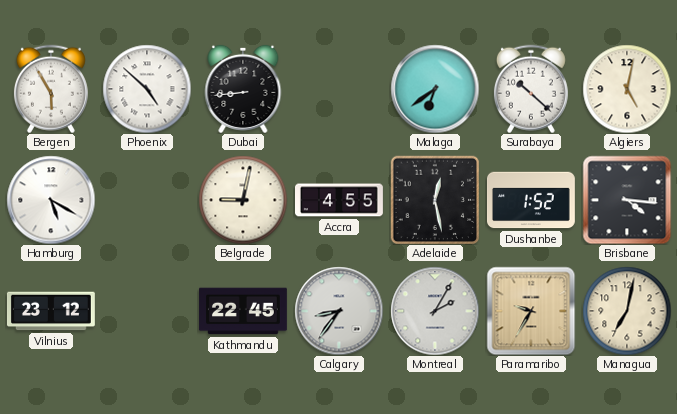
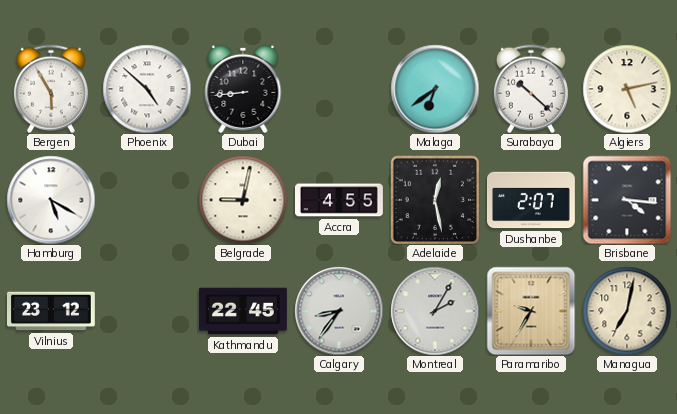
Algiers: 5:02 -> 5:13 (627, 89)
Dushanbe: 1:52 -> 2:07 (532, 200)
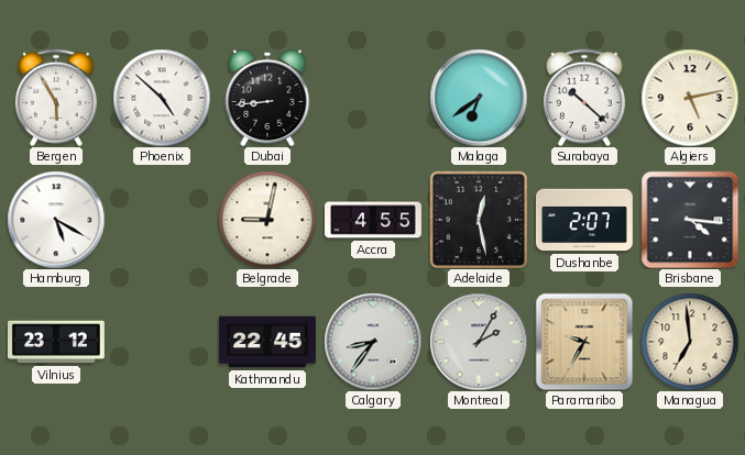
Managua: 7:02 -> 6:59 (690, 342)
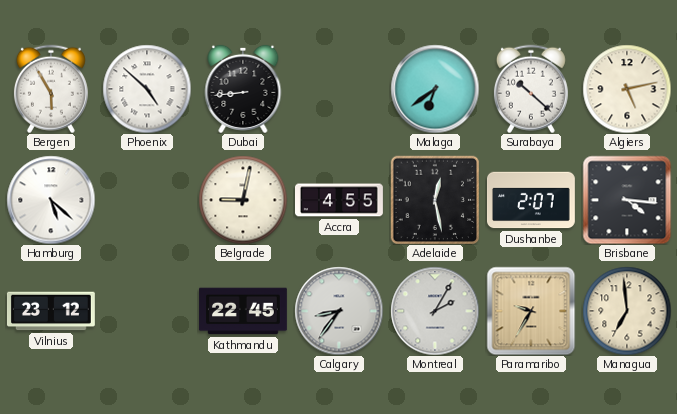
Hamburg: 5:20 -> 5:22 (51, 200)
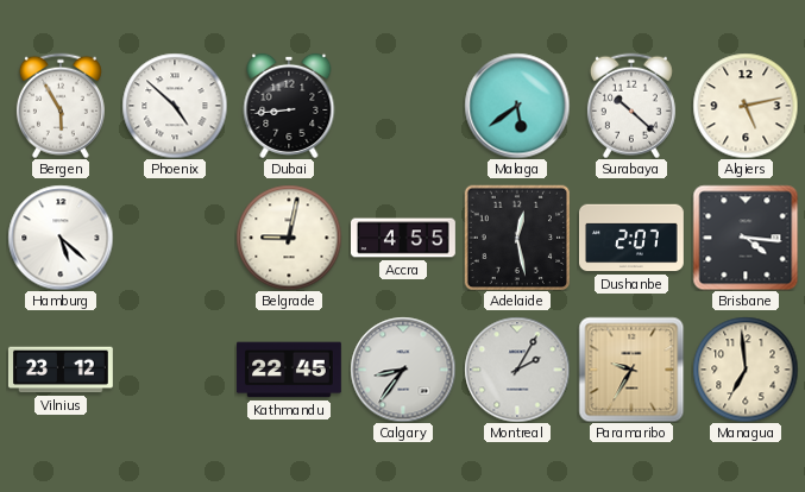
Malaga: 6:39 -> 5:39 (517, 106)
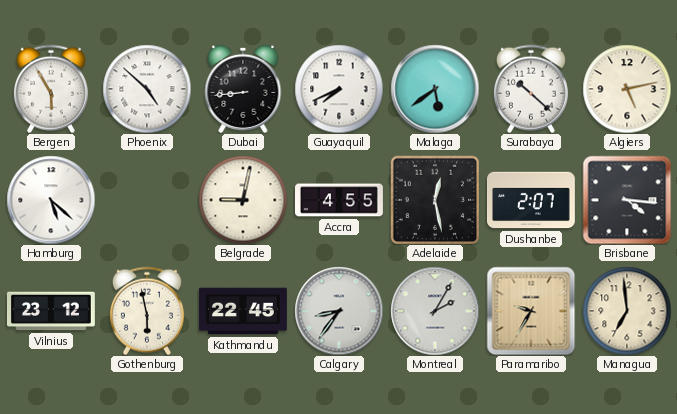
Guayaquil: none -> 7:41 (339, 89)
Gothenburg: none -> 5:58 (147, 311)
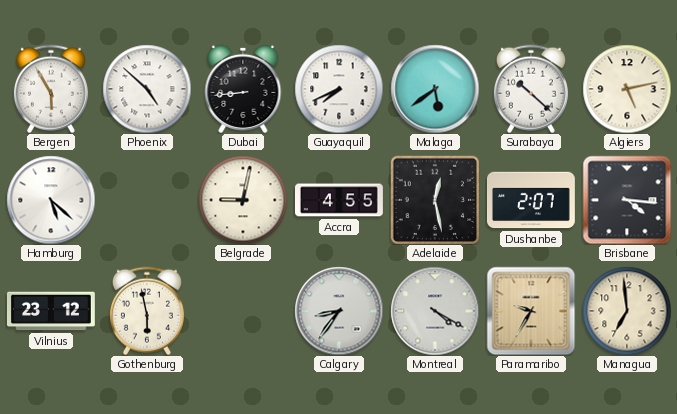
Kathmandu: 22:45 -> none (243, 311)
Montreal: 2:05 -> 4:20 (435, 311)
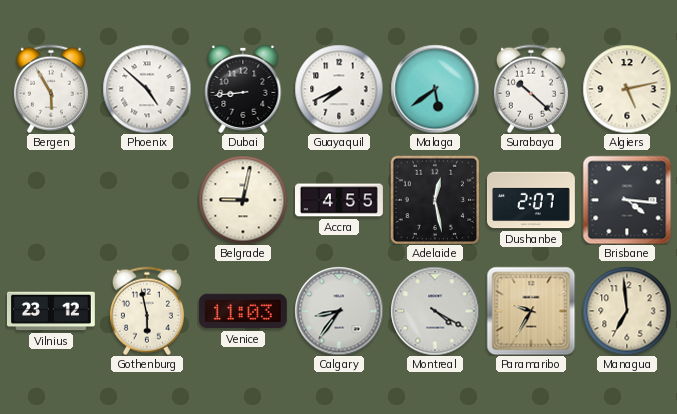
Hamburg: 5:22 -> none (51, 200)
Venice: none -> 11:03 (243, 311)
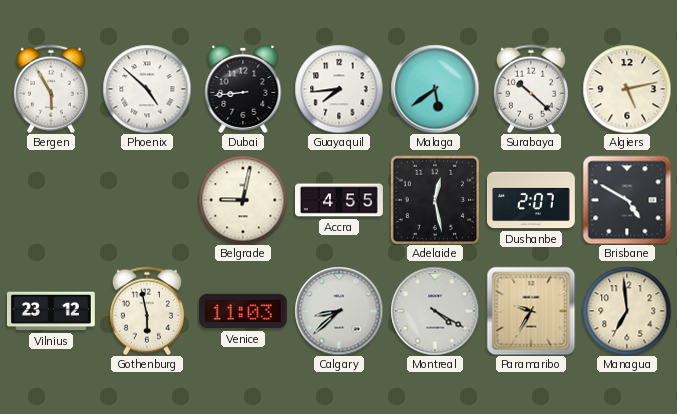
Guayaquil: 7:41 -> 7:44 (339, 89)
Brisbane: 4:16 -> 4:50 (627, 200)
Calgary: 8:36 -> 8:38 (339, 311)
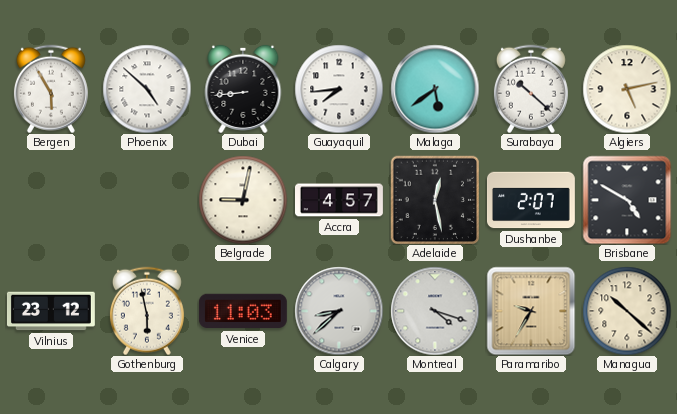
Accra: 4:55 -> 4:57 (340, 200)
Montreal: 4:20 -> 4:18 (435, 311)
Managua: 6:59 -> 10:22 (627, 311)
